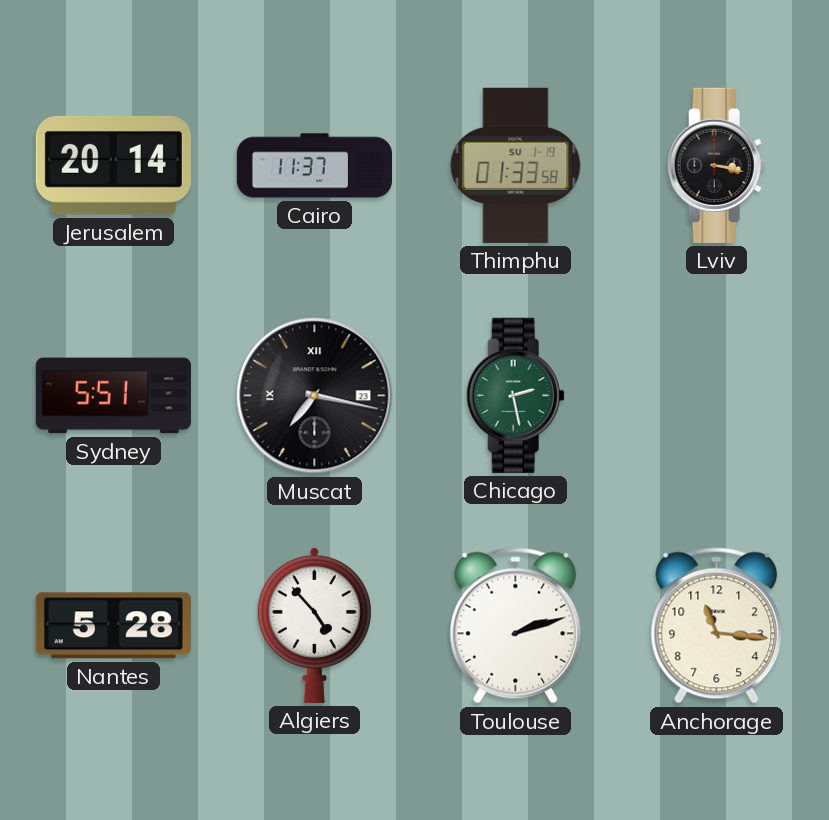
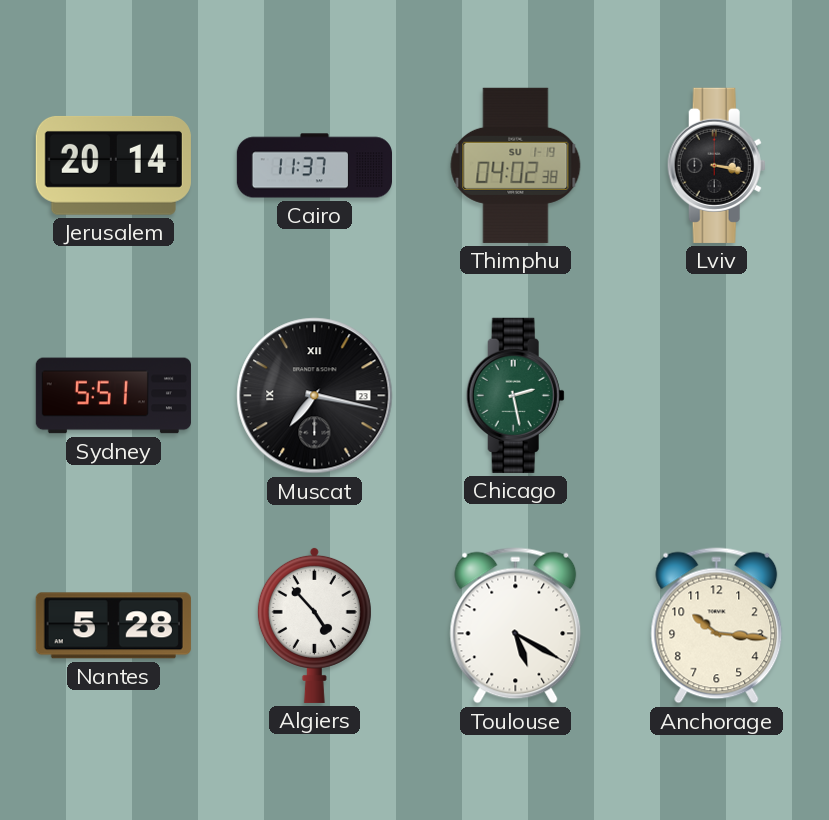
Thimphu: 01:33 -> 04:02 (516, 165)
Toulouse: 2:12 -> 5:20 (516, 626)
Anchorage: 11:16 -> 10:16 (717, 626)
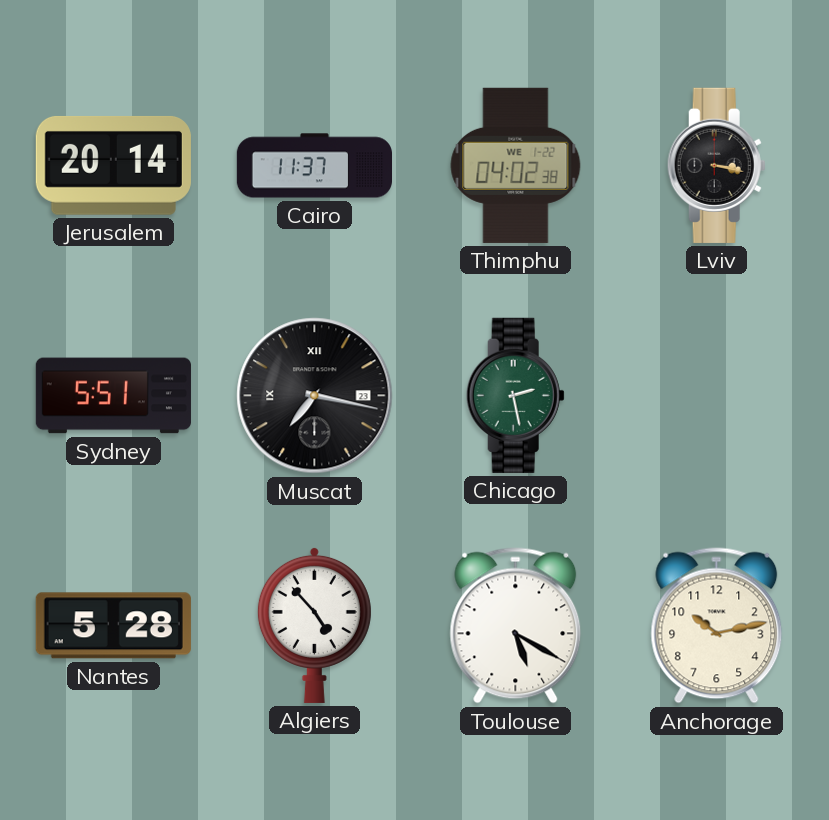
Thimphu date: SU 1-19 -> WE 1-22 (516, 165)
Anchorage: 10:16 -> 10:13 (717, 626)
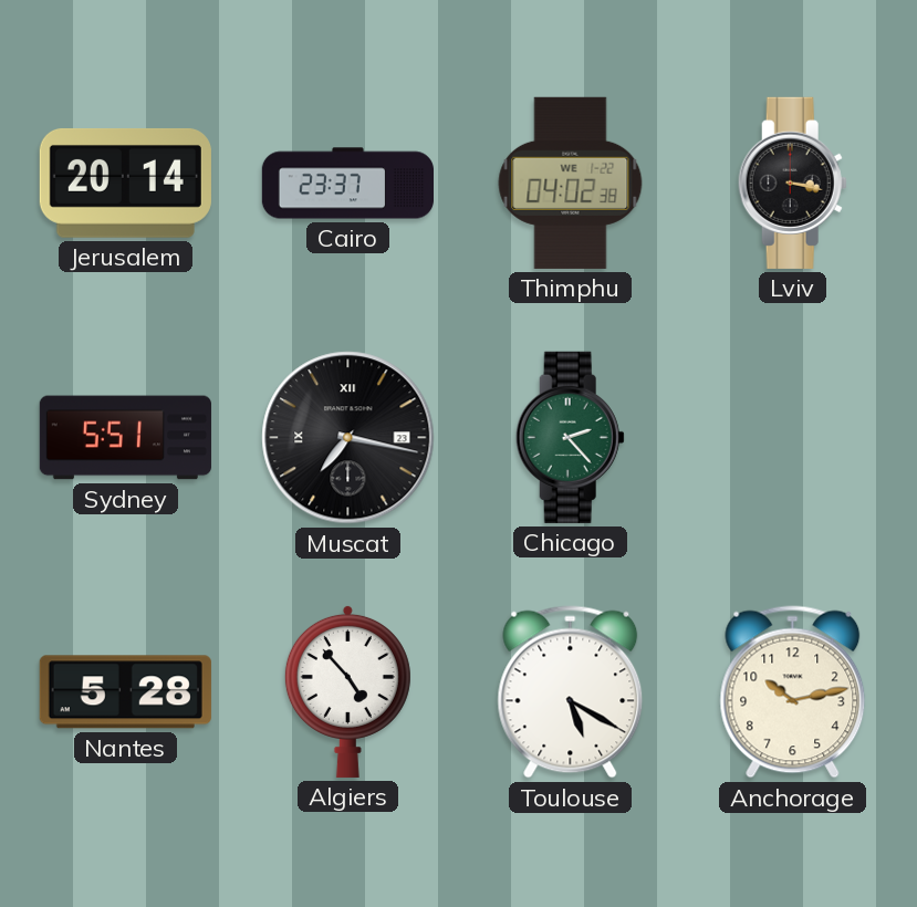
Cairo: 11:37 -> 23:37 (347, 184)
Chicago: 2:28 -> 2:23 (570, 437)
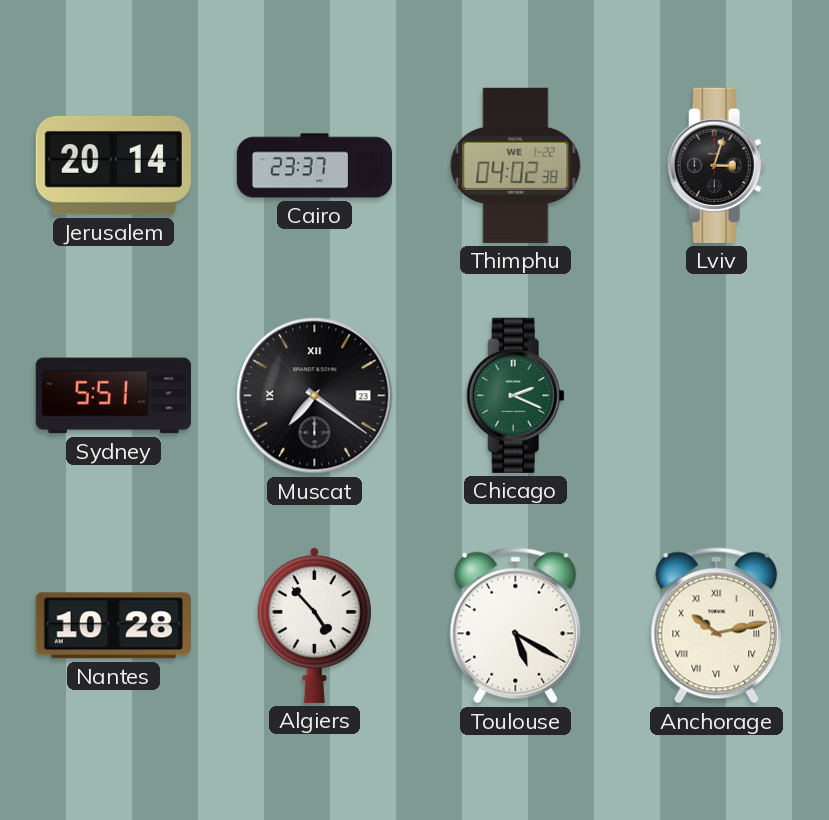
Lviv: 3:17 -> 3:03 (716, 165)
Muscat: 7:17 -> 7:21 (315, 396)
Chicago: 2:23 -> 2:19 (515, 395)
Nantes: 5:28 -> 10:28 (113, 626)
Anchorage numerals: Arabic -> Roman (717, 626)
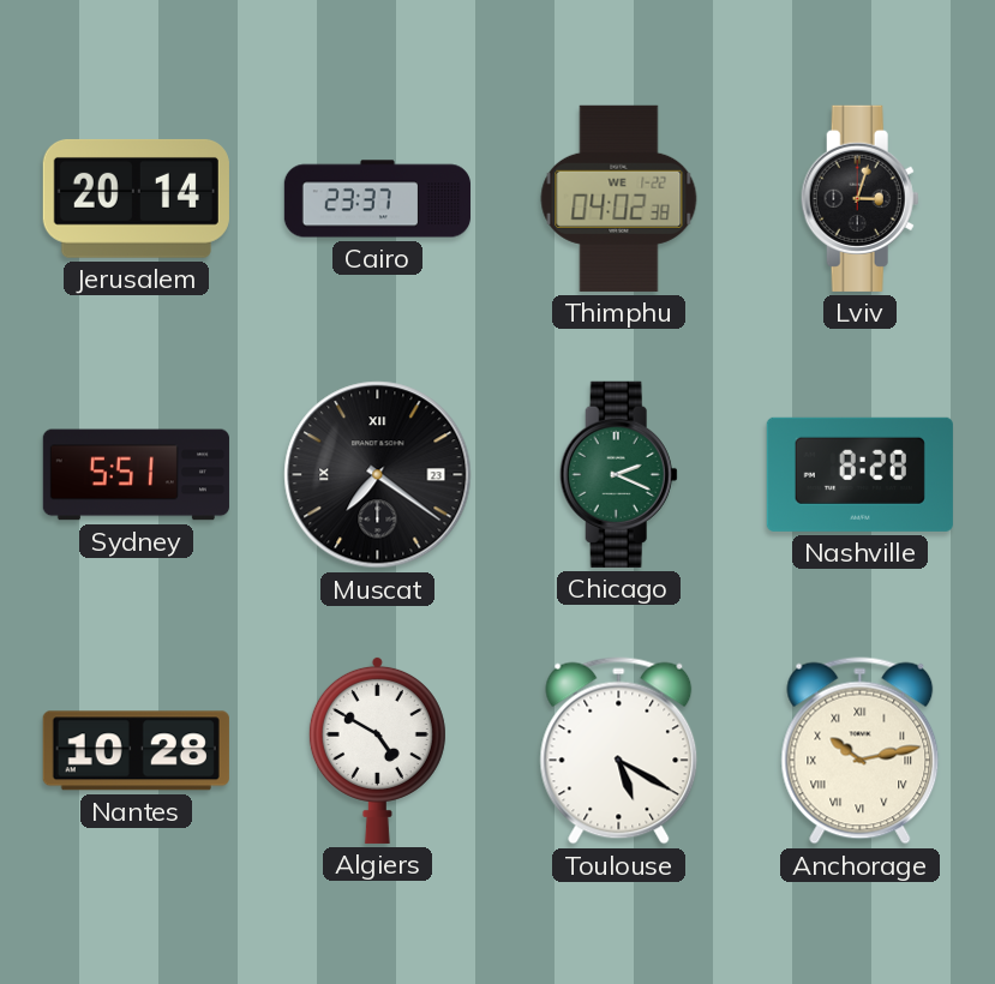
Nashville: none -> 8:28 (859, 474)
Algiers: 4:53 -> 4:50 (377, 750)
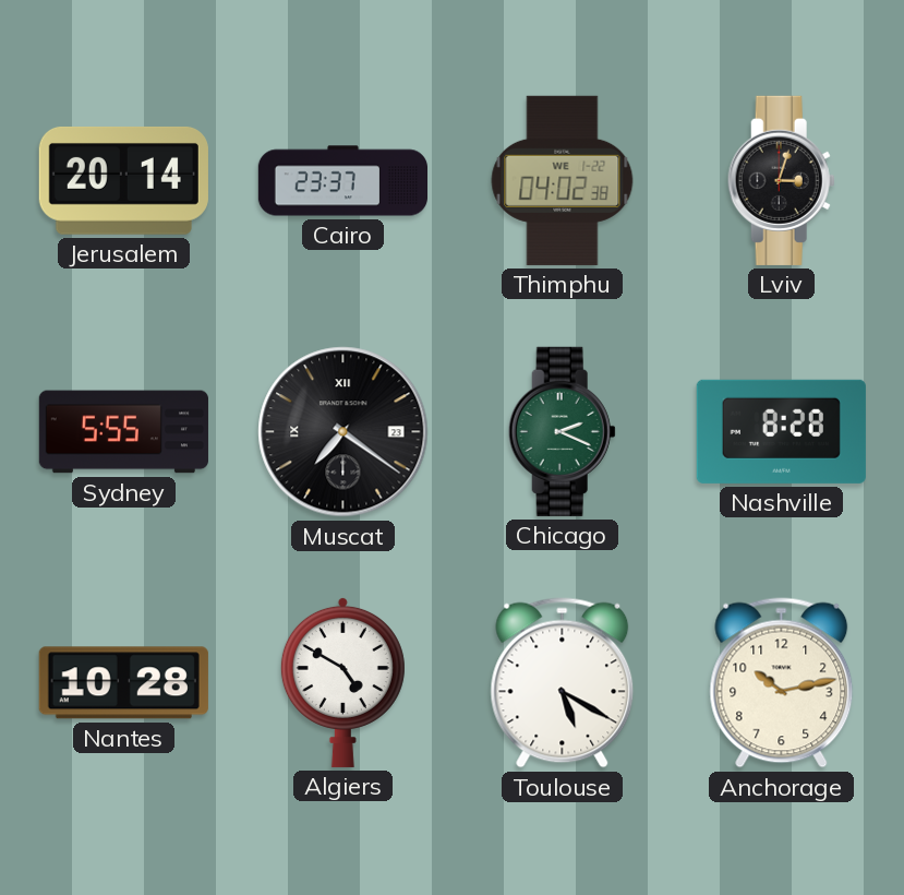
Sydney: 5:51 -> 5:55 (123, 432)
Anchorage numerals: Roman -> Arabic (782, 683)
